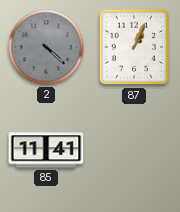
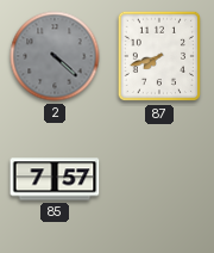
87: 1:04 -> 7:42 (158, 56)
85: 11:41 -> 7:57 (55, 179)
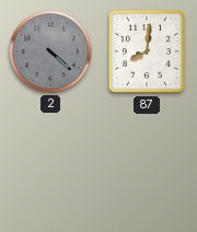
87: 7:42 -> 8:01 (146, 51)
85: 7:57 -> none (55, 179)
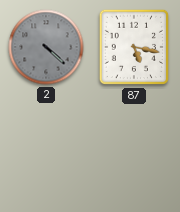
87: 8:01 -> 5:17 (133, 47)
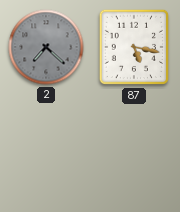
2: 4:22 -> 7:22 (46, 47)
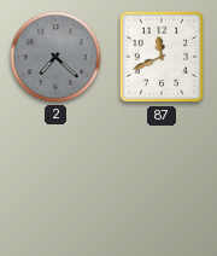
87: 5:17 -> 11:41 (160, 57)
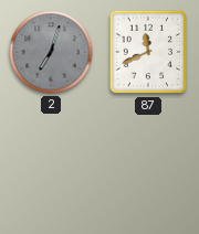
2: 7:22 -> 7:03 (51, 52)
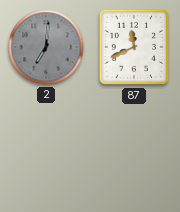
2: 7:03 -> 7:01 (46, 47)
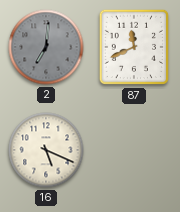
16: none -> 5:19 (46, 150)
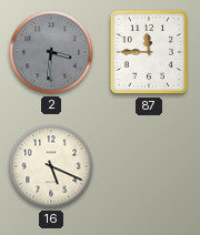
2: 7:01 -> 3:31 (51, 52)
87: 11:41 -> 11:45 (148, 52)
